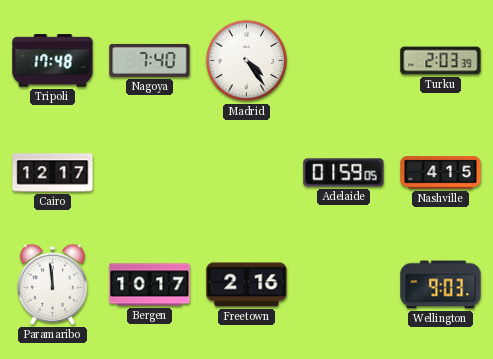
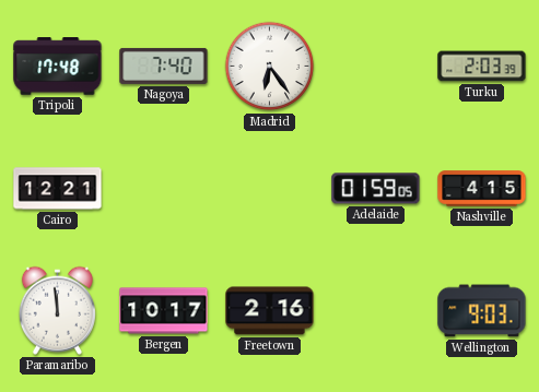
Madrid: 4:24 -> 6:24 (270, 67)
Cairo: 12:17 -> 12:21 (58, 189)
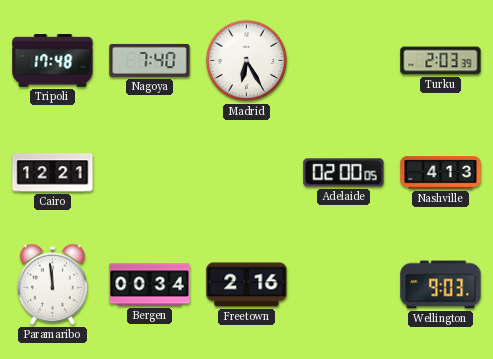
Madrid: 6:24 -> 6:25 (247, 61)
Adelaide: 01:59 -> 02:00 (344, 173)
Nashville: 4:15 -> 4:13 (441, 173)
Bergen: 10:17 -> 00:34 (150, 285)
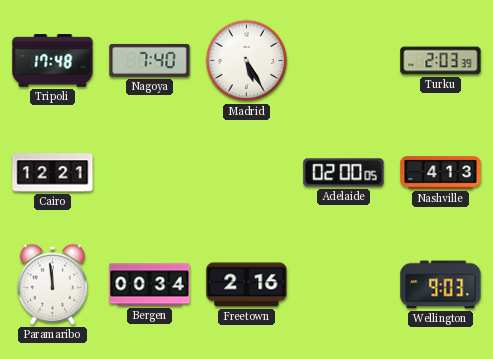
Madrid: 6:25 -> 5:25 (247, 61)
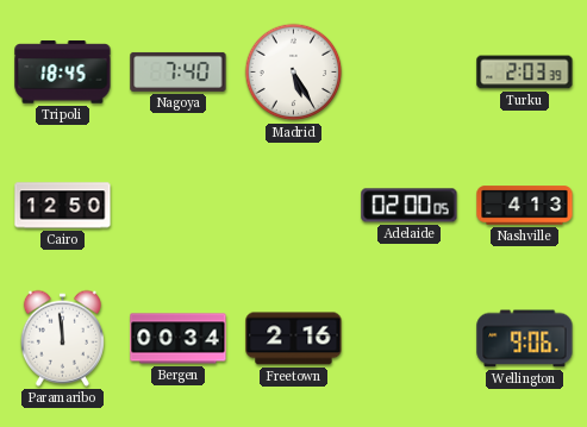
Tripoli: 17:48 -> 18:45 (63, 73)
Cairo: 12:21 -> 12:50 (63, 206)
Wellington: 9:03 -> 9:06 (525, 339)
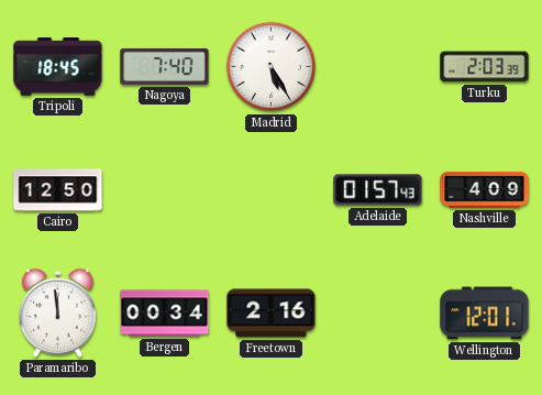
Adelaide: 02:00 -> 01:57 (378, 190)
Nashville: 4:13 -> 4:09 (485, 190)
Wellington: 9:06 -> 12:01 (485, 314)
